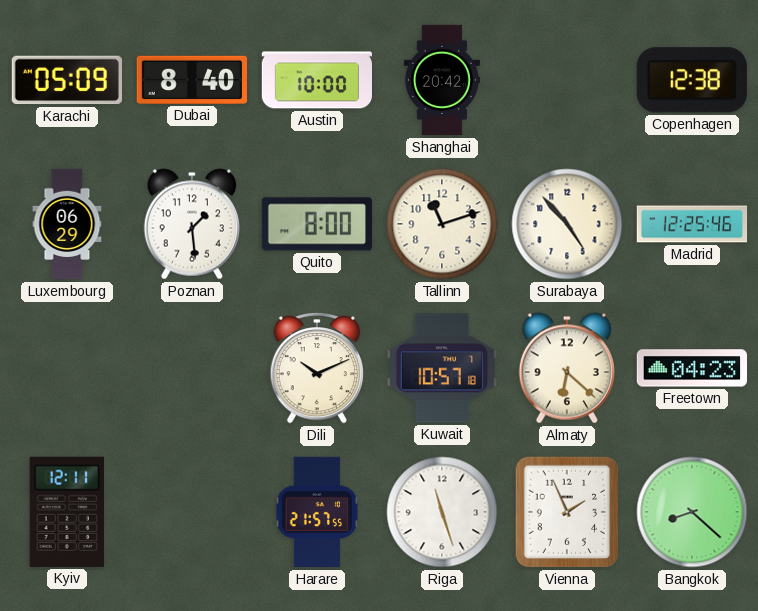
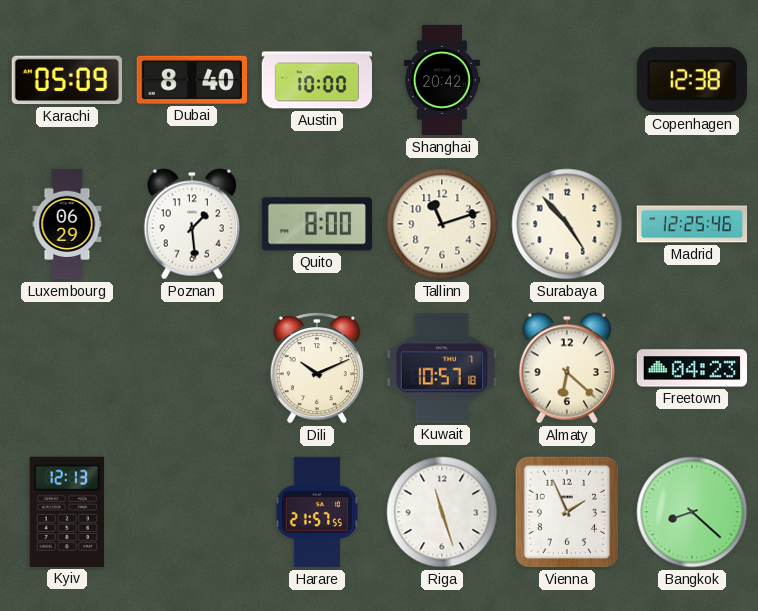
Kyiv: 12:11 -> 12:13 (66, 512)
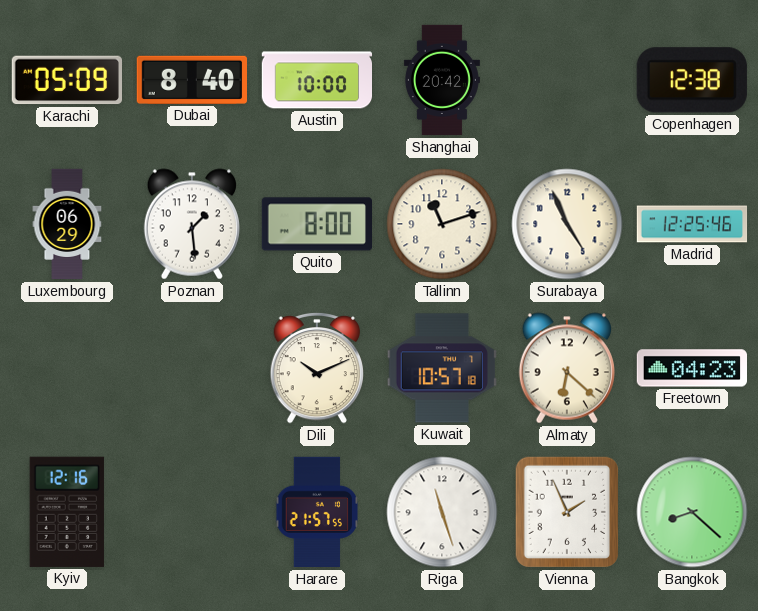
Surabaya: 4:53 -> 4:56 (567, 224)
Kyiv: 12:13 -> 12:16 (66, 512)
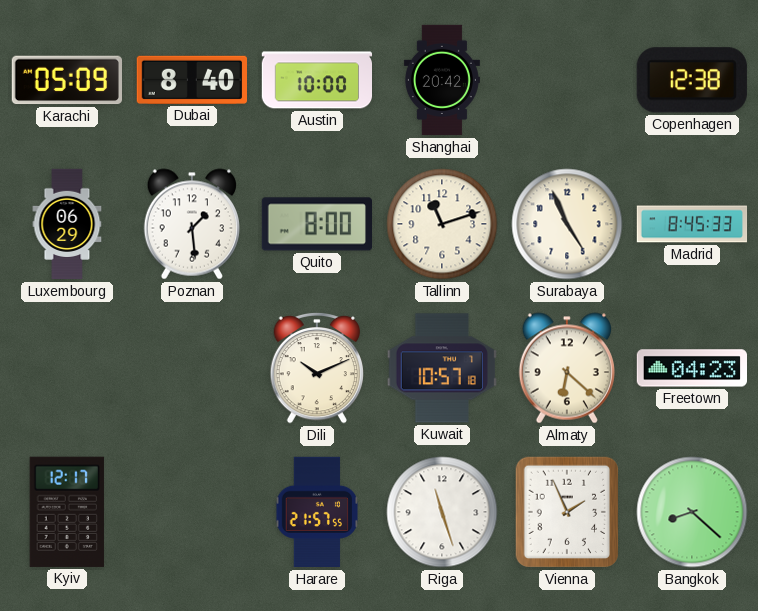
Madrid: 12:25 -> 8:45 (692, 224)
Kyiv: 12:16 -> 12:17 (66, 512)
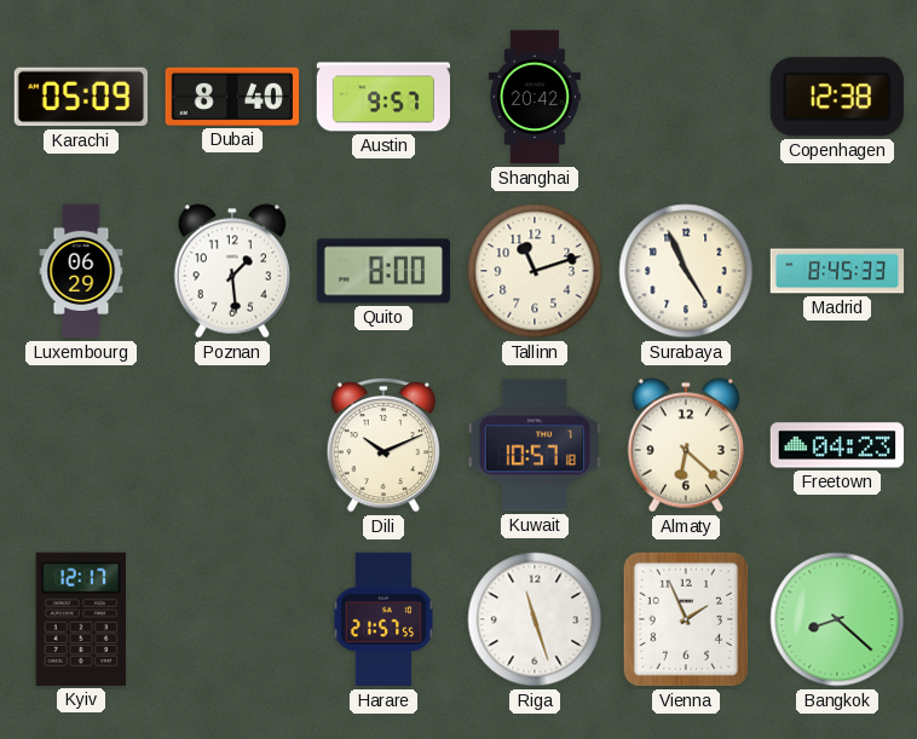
Austin: 10:00 -> 9:57 (382, 97)
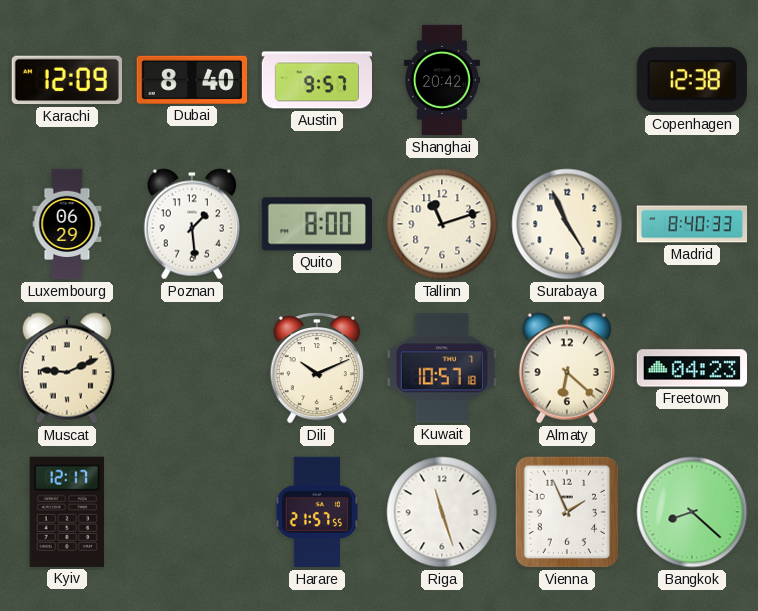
Karachi: 05:09 -> 12:09 (66, 80)
Madrid: 8:45 -> 8:40 (692, 224)
Muscat: none -> 9:11 (67, 368)
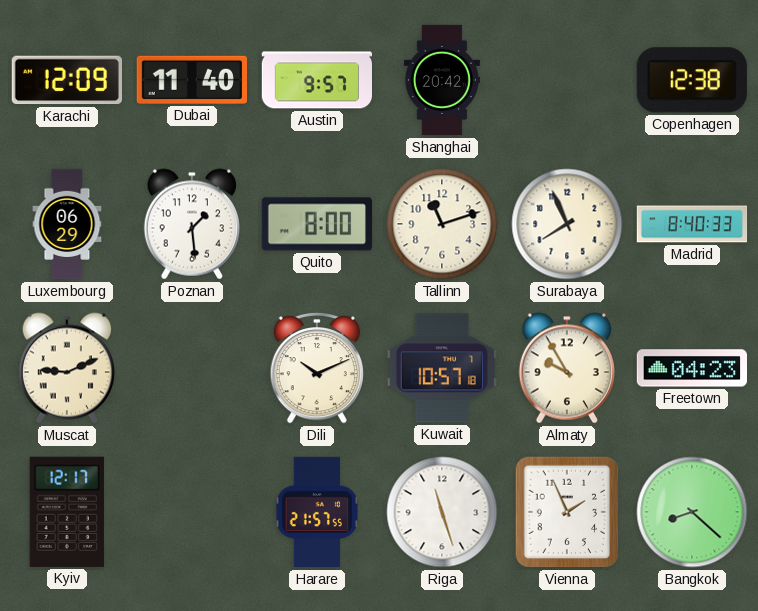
Dubai: 8:40 -> 11:40 (191, 80)
Surabaya: 4:56 -> 7:56 (567, 224)
Almaty: 6:22 -> 9:55 (567, 368)
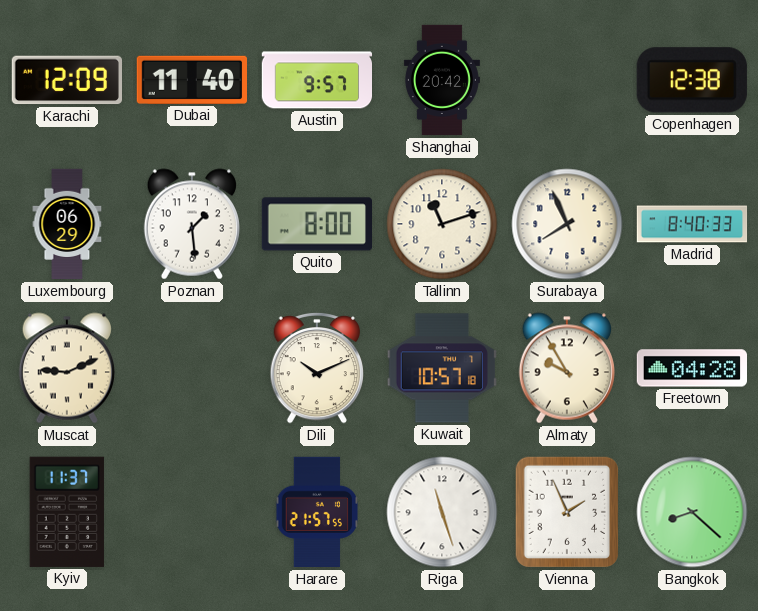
Freetown: 04:23 -> 04:28 (691, 368)
Kyiv: 12:17 -> 11:37 (66, 512)
